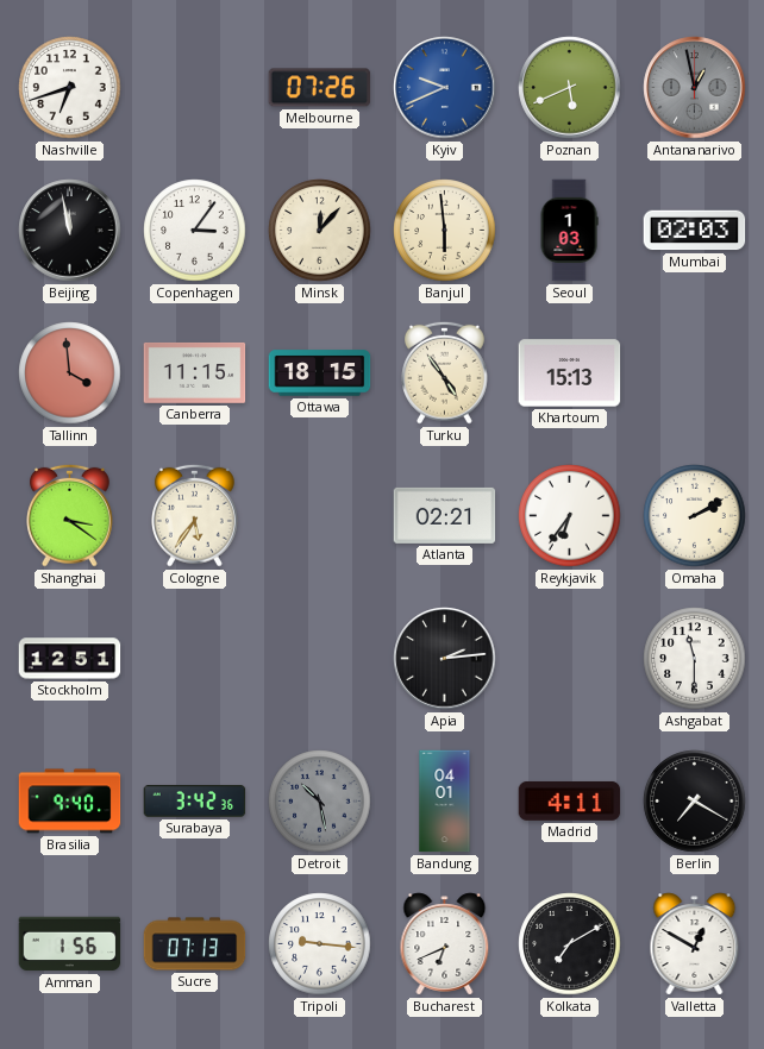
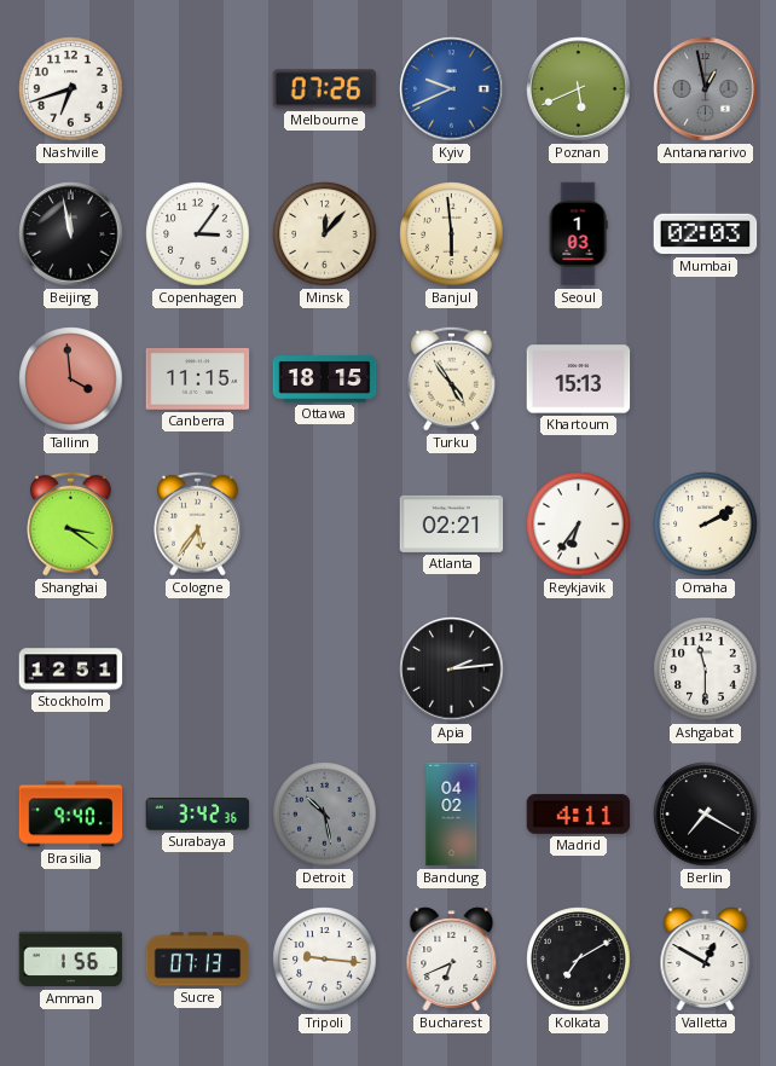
Bandung: 04:01 -> 04:02 (452, 815)
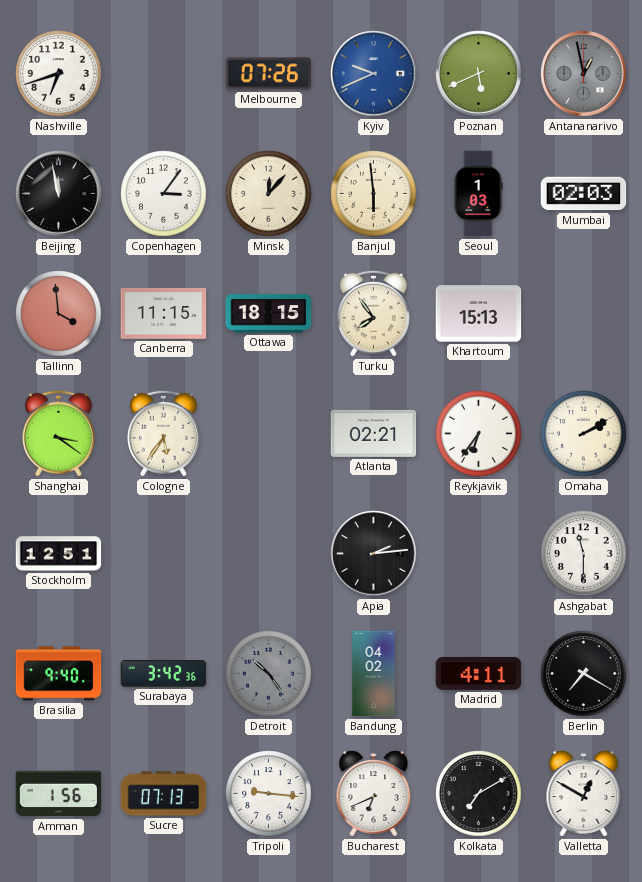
Turku: 4:54 -> 7:54 (374, 313)
Detroit: 10:28 -> 10:24 (269, 674)
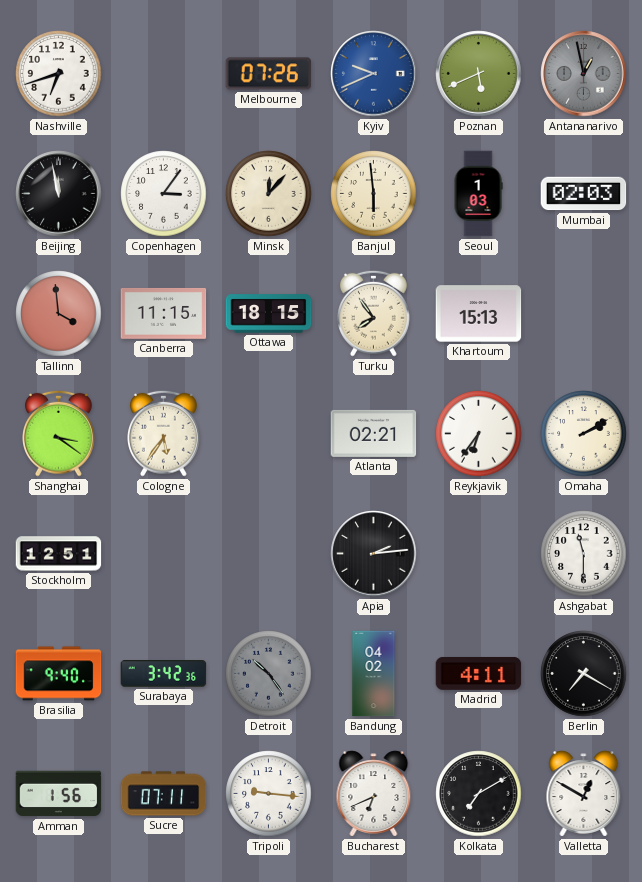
Sucre: 07:13 -> 07:11 (164, 794)
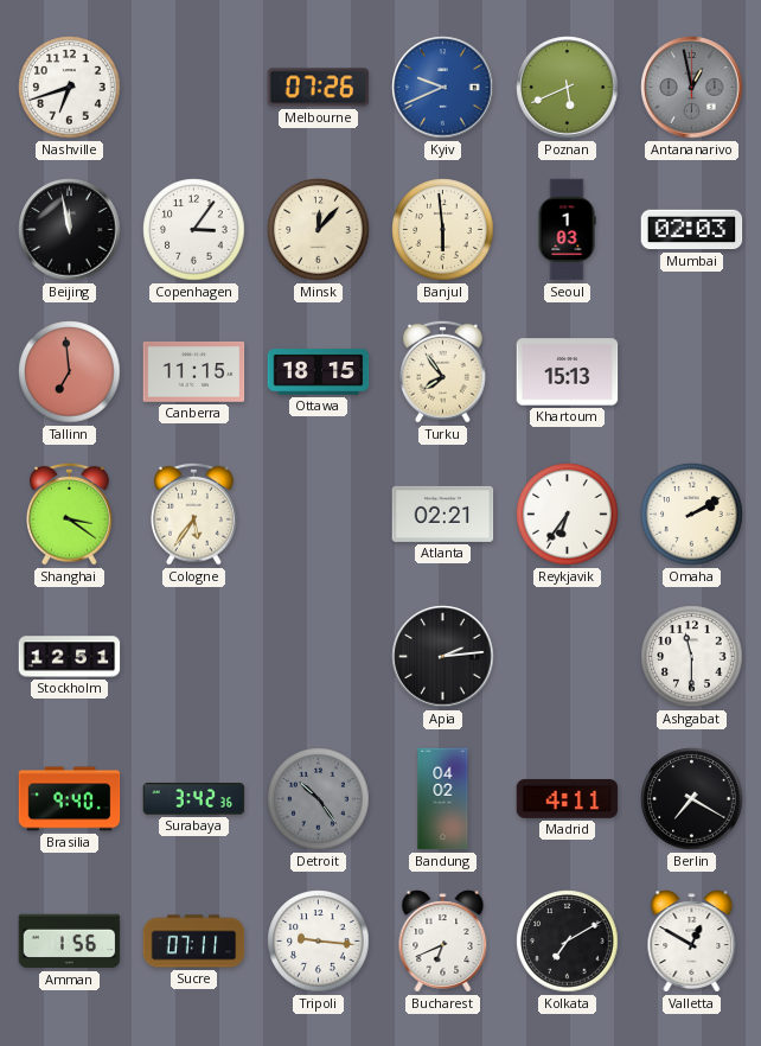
Tallinn: 3:59 -> 6:59 (70, 372)
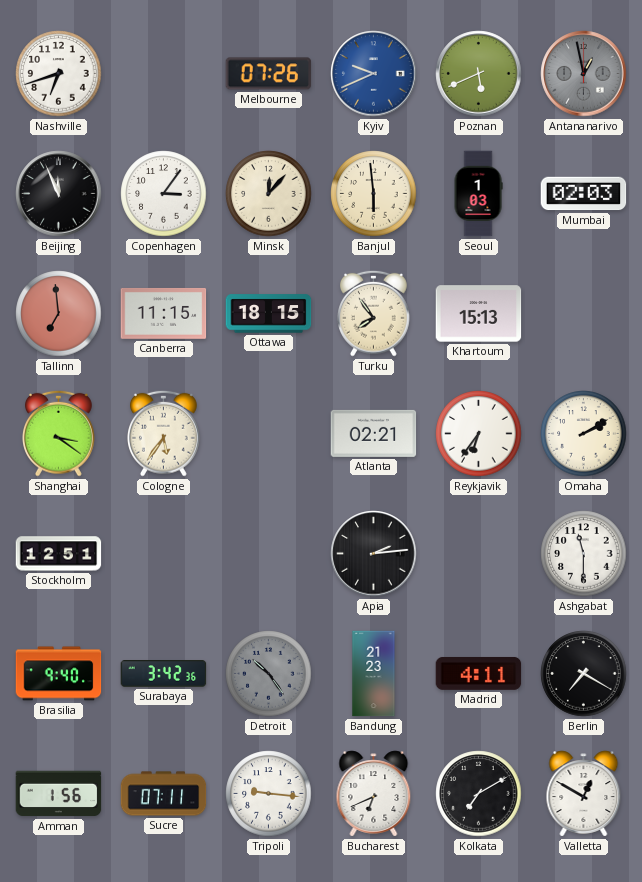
Beijing: 11:58 -> 11:56 (59, 194)
Bandung: 04:02 -> 21:23 (374, 674)
